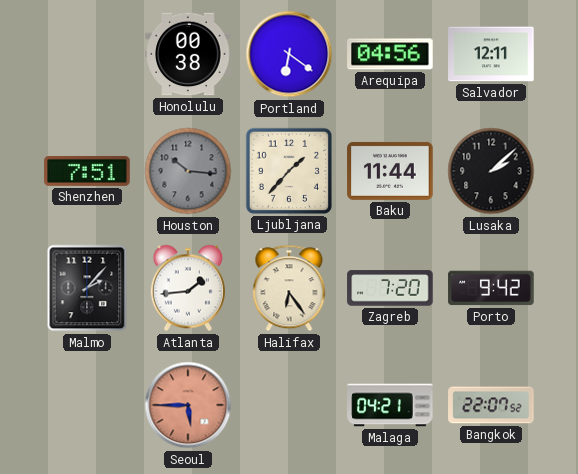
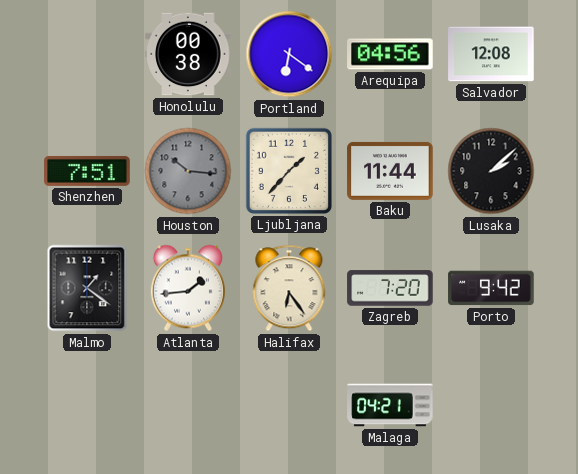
Salvador: 12:11 -> 12:08 (491, 54)
Malmo: 2:07 -> 1:21 (87, 288)
Seoul: 5:45 -> none (188, 405)
Bangkok: 22:07 -> none (491, 405)
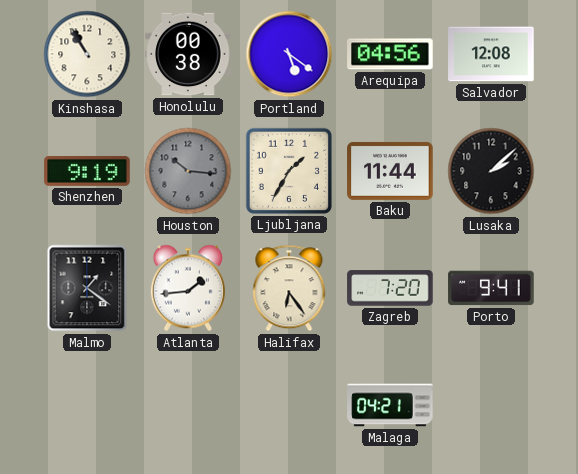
Kinshasa: none -> 10:55 (87, 54)
Portland: 6:21 -> 5:21 (289, 54)
Shenzhen: 7:51 -> 9:19 (87, 171)
Ljubljana: 1:37 -> 1:35 (289, 171)
Porto: 9:42 -> 9:41 (491, 288)
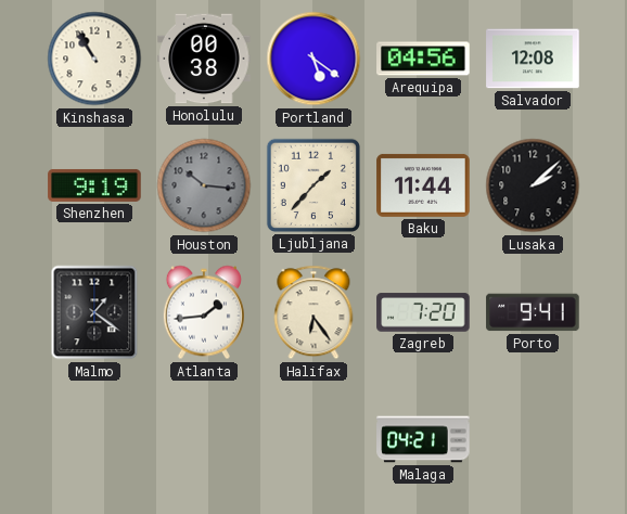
Ljubljana: 1:35 -> 1:37 (313, 185)
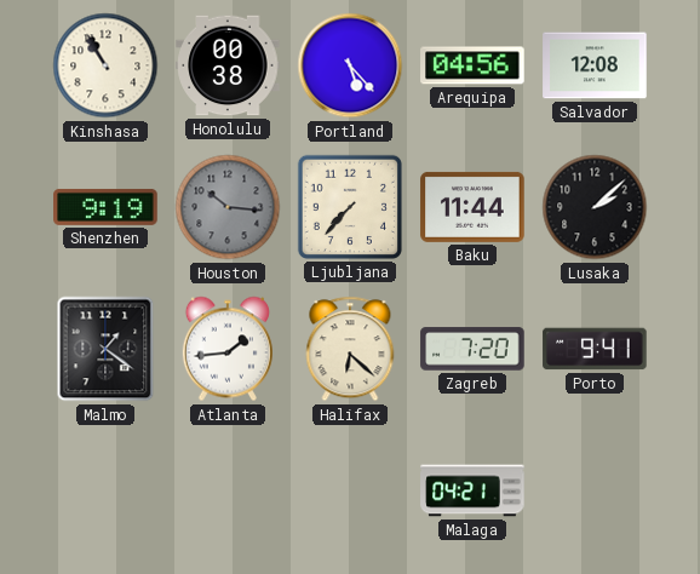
Portland: 5:21 -> 5:23 (350, 65)
Ljubljana: 1:37 -> 7:37 (350, 207)
Halifax: 6:24 -> 6:22 (350, 349)
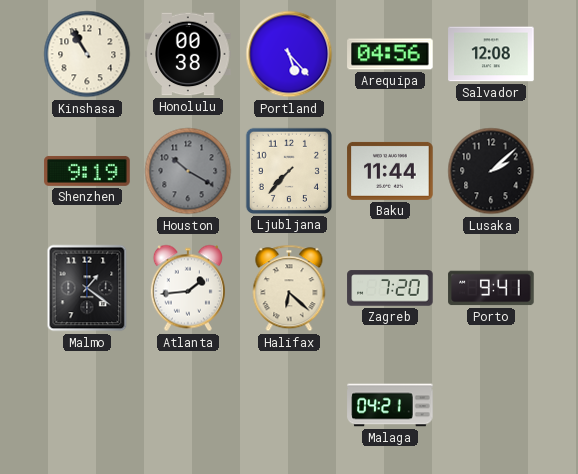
Houston: 10:16 -> 10:20 (188, 171)
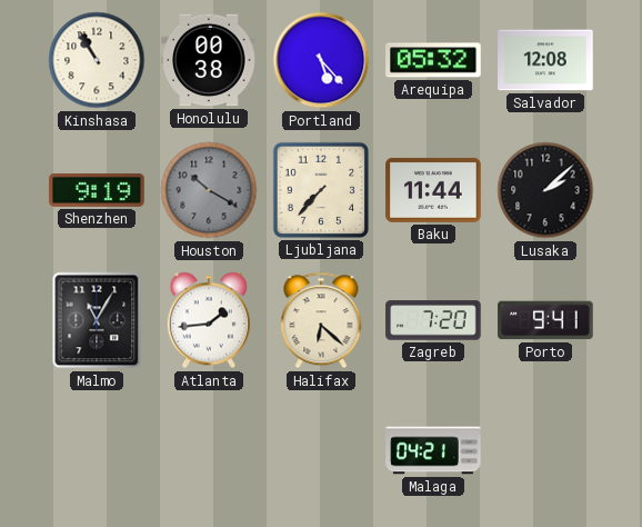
Arequipa: 04:56 -> 05:32 (433, 60)
Malmo: 1:21 -> 11:05 (97, 320)
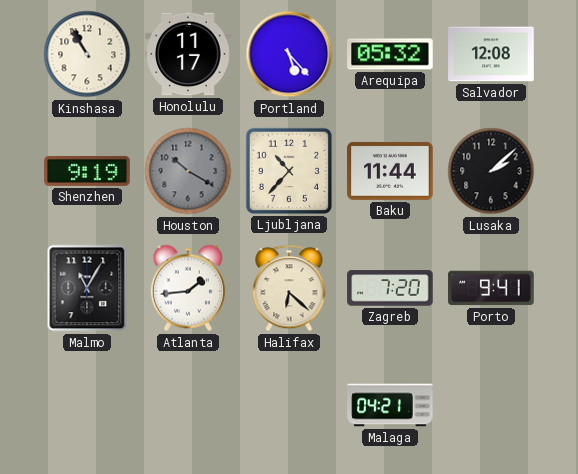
Honolulu: 00:38 -> 11:17 (188, 54)
Ljubljana: 7:37 -> 10:37 (289, 171)
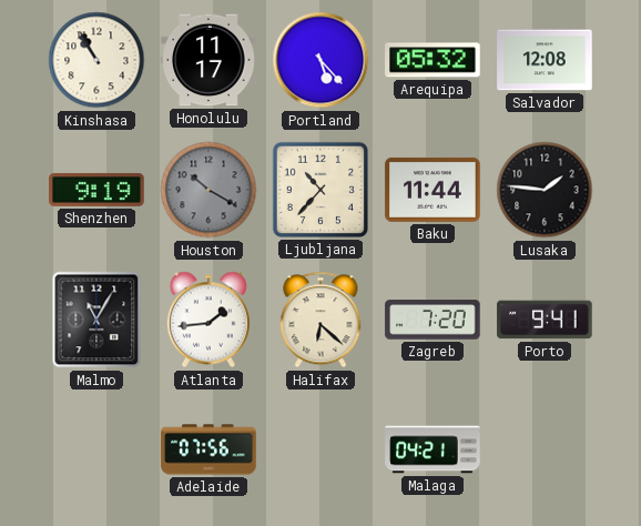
Lusaka: 2:08 -> 1:46 (545, 190)
Adelaide: none -> 07:56 (208, 449)
